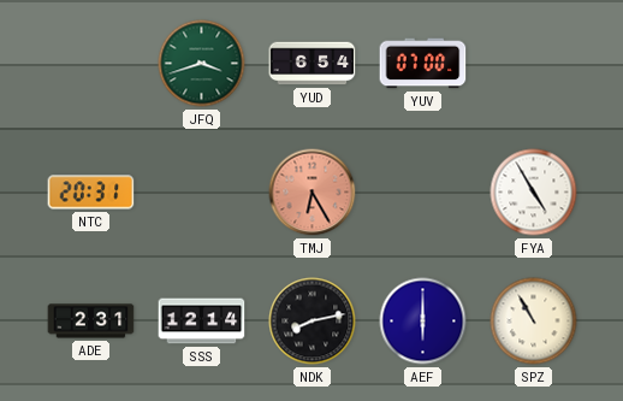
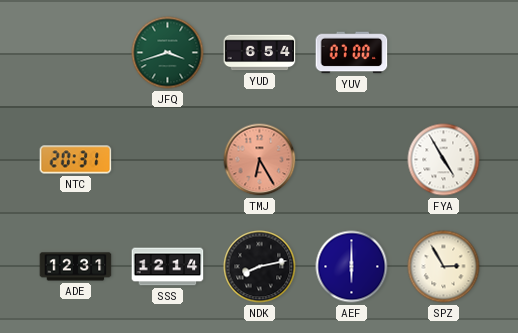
ADE: 2:31 -> 12:31 (76, 267)
SPZ: 10:55 -> 2:55 (444, 267)
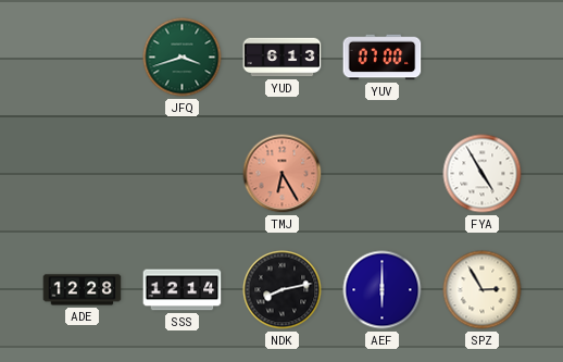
YUD: 6:54 -> 6:13 (283, 58)
NTC: 20:31 -> none (76, 160)
ADE: 12:31 -> 12:28 (83, 290)
